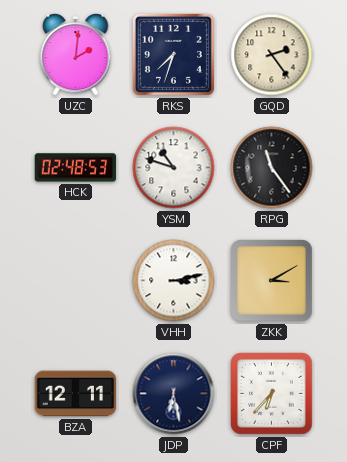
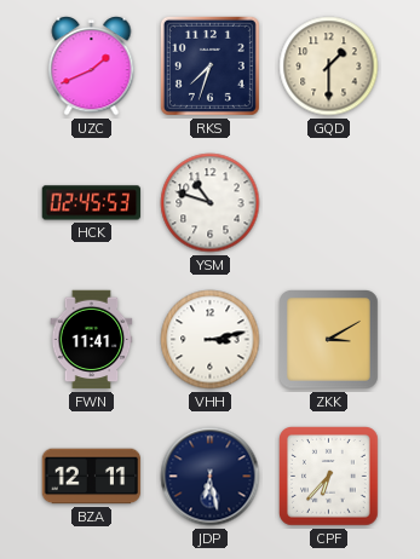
UZC: 2:01 -> 1:41 (92, 67)
GQD: 2:24 -> 1:30 (329, 67)
HCK: 02:48 -> 02:45 (92, 203)
RPG: 11:24 -> none (272, 168)
FWN: none -> 11:41 (92, 340)
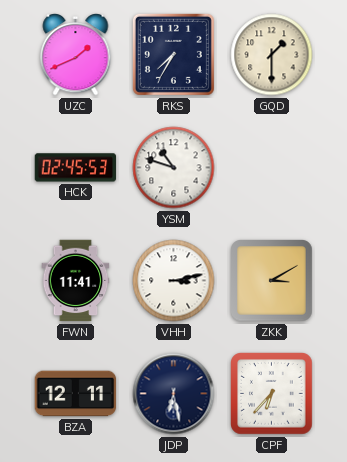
RKS: 7:33 -> 7:35 (173, 54)
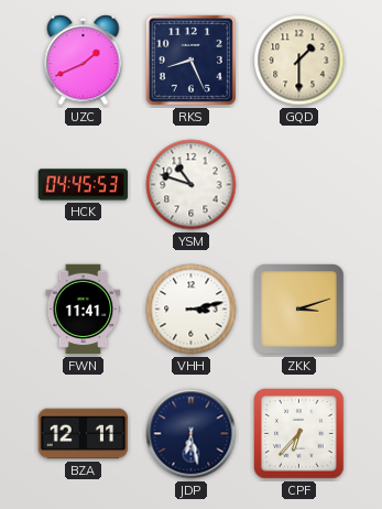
RKS: 7:35 -> 8:26 (190, 59)
HCK: 02:45 -> 04:45 (84, 185)
ZKK: 3:10 -> 3:12 (299, 310)
